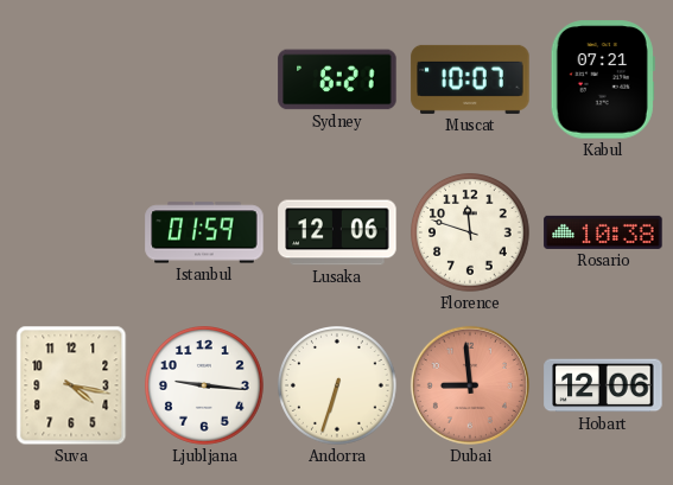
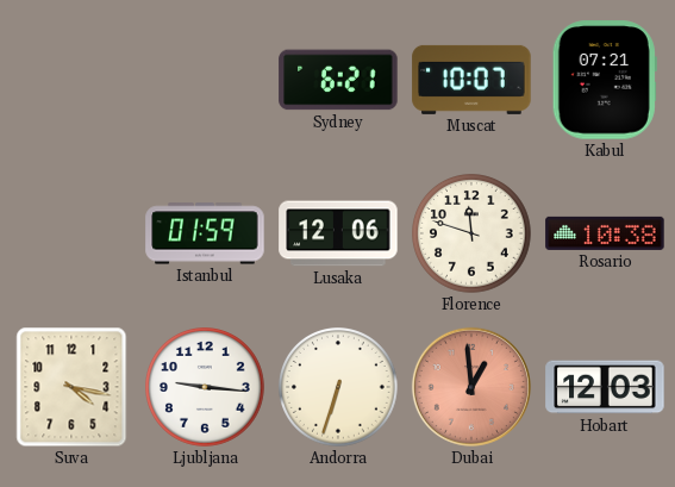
Dubai: 8:59 -> 12:59 (471, 387)
Hobart: 12:06 -> 12:03 (605, 387)
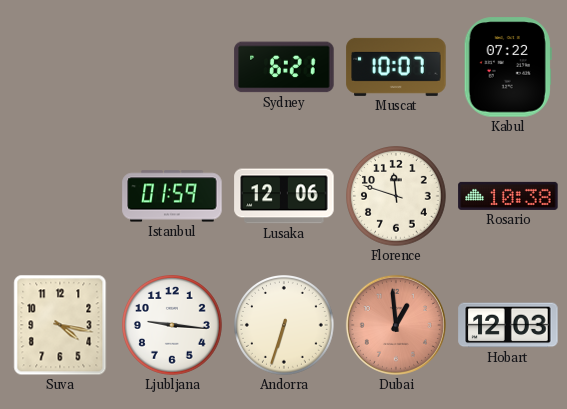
Kabul: 07:21 -> 07:22 (508, 67)
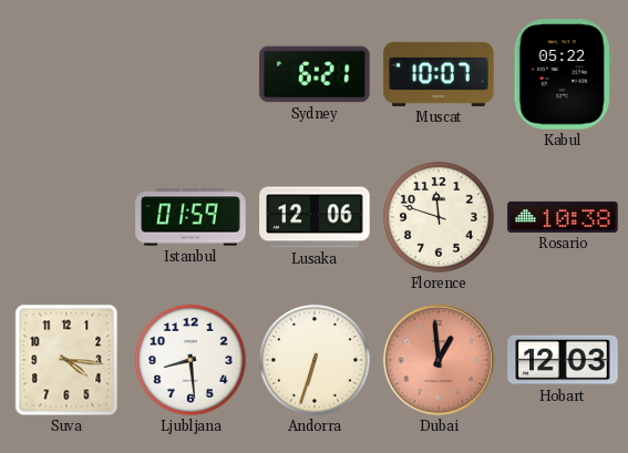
Kabul: 07:22 -> 05:22 (563, 74)
Suva: 4:17 -> 4:16 (66, 360)
Ljubljana: 9:16 -> 8:29 (192, 361)
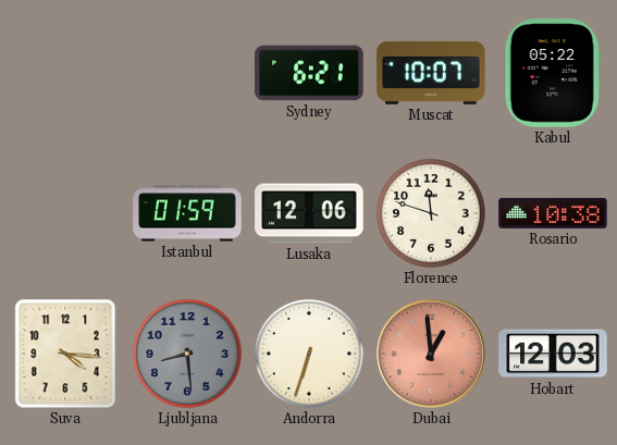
Ljubljana dial: white -> grey (188, 355)
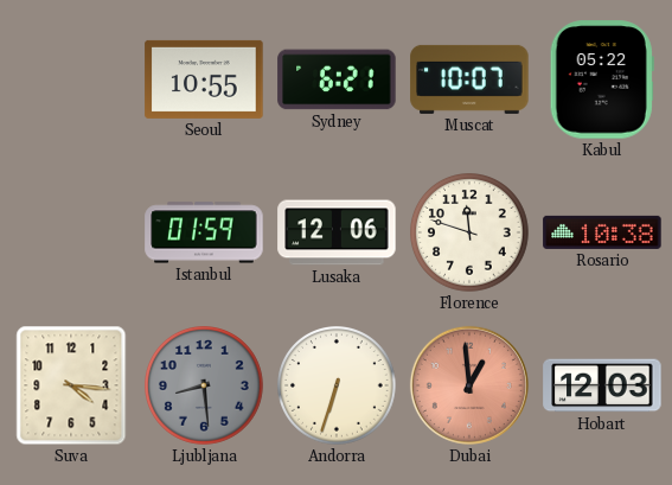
Seoul: none -> 10:55 (204, 79)
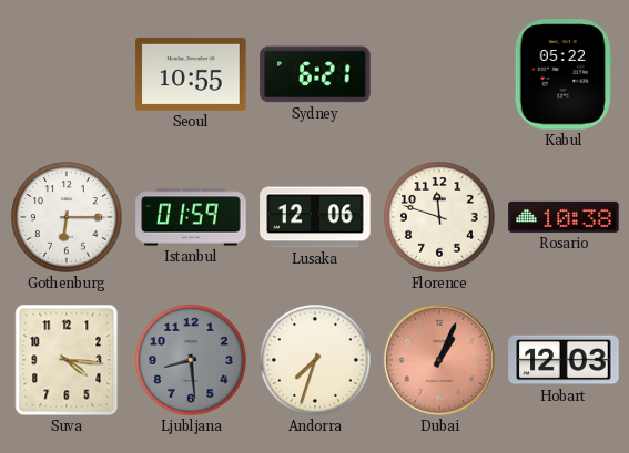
Muscat: 10:07 -> none (469, 79)
Gothenburg: none -> 6:15 (68, 218)
Andorra: 6:33 -> 7:33 (316, 361)
Dubai: 12:59 -> 1:04 (439, 360)
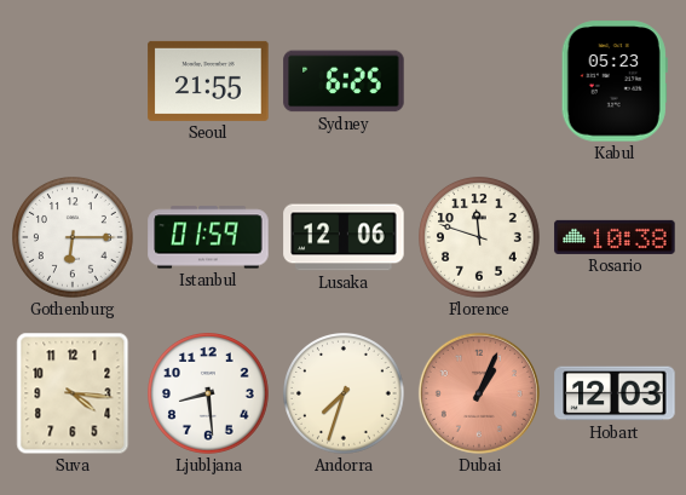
Seoul: 10:55 -> 21:55 (208, 81)
Sydney: 6:21 -> 6:25 (344, 81)
Kabul: 05:22 -> 05:23 (615, 81)
Ljubljana dial: grey -> white (209, 395)
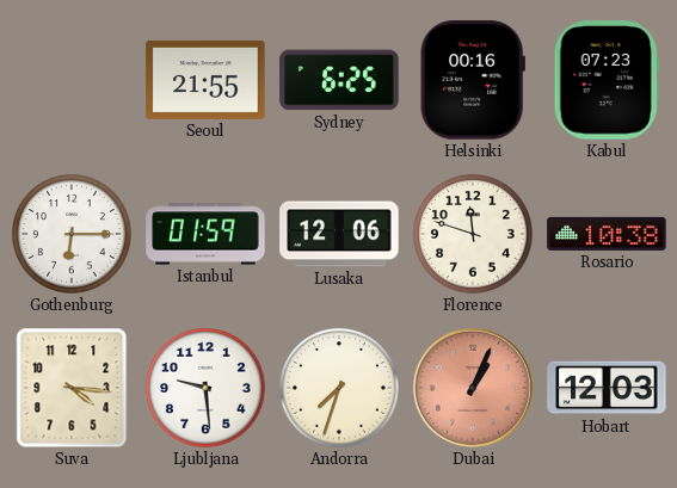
Helsinki: none -> 00:16 (473, 80)
Kabul: 05:23 -> 07:23 (607, 80)
Ljubljana: 8:29 -> 9:29 (207, 389)
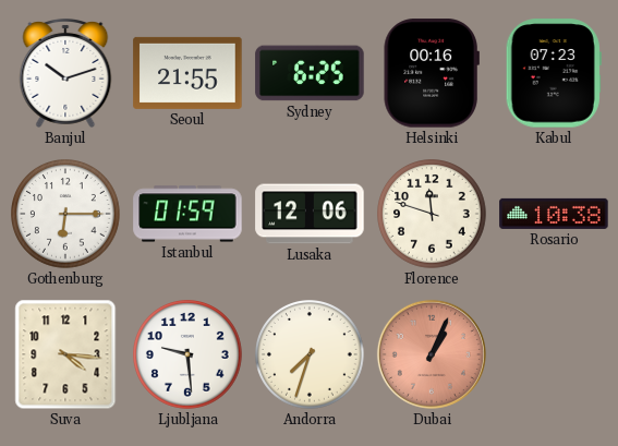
Banjul: none -> 10:12 (65, 73)
Hobart: 12:03 -> none (607, 388)
